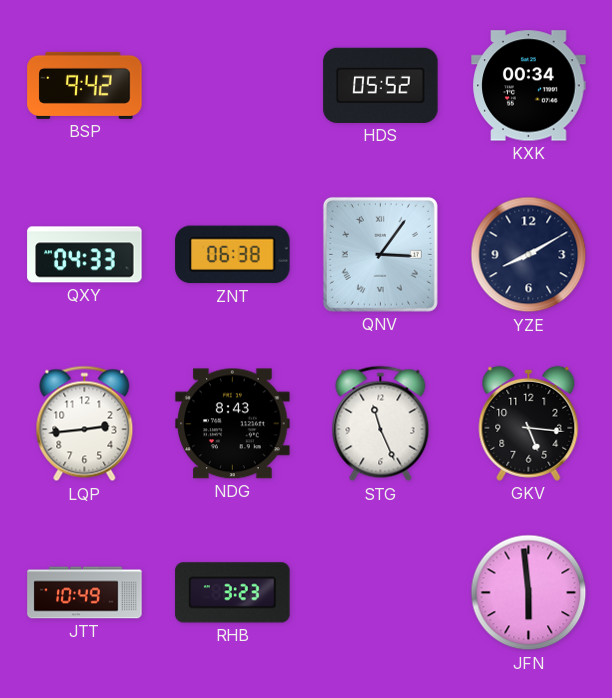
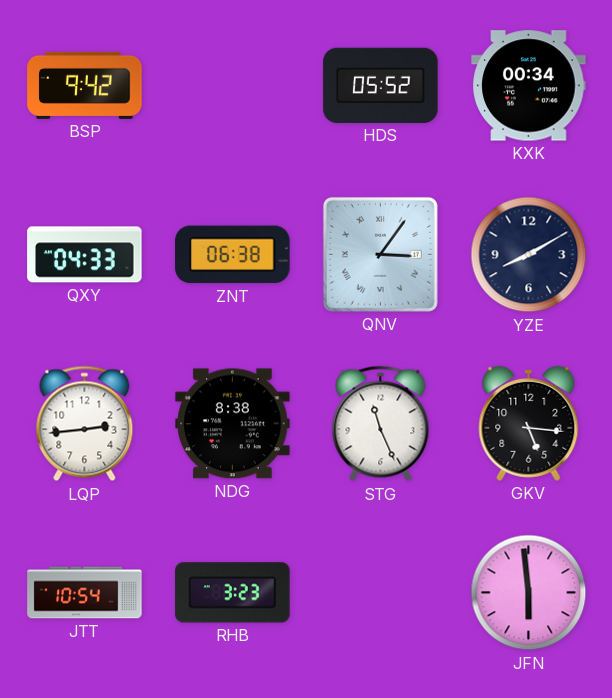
NDG: 8:43 -> 8:38 (233, 424)
JTT: 10:49 -> 10:54 (85, 593)
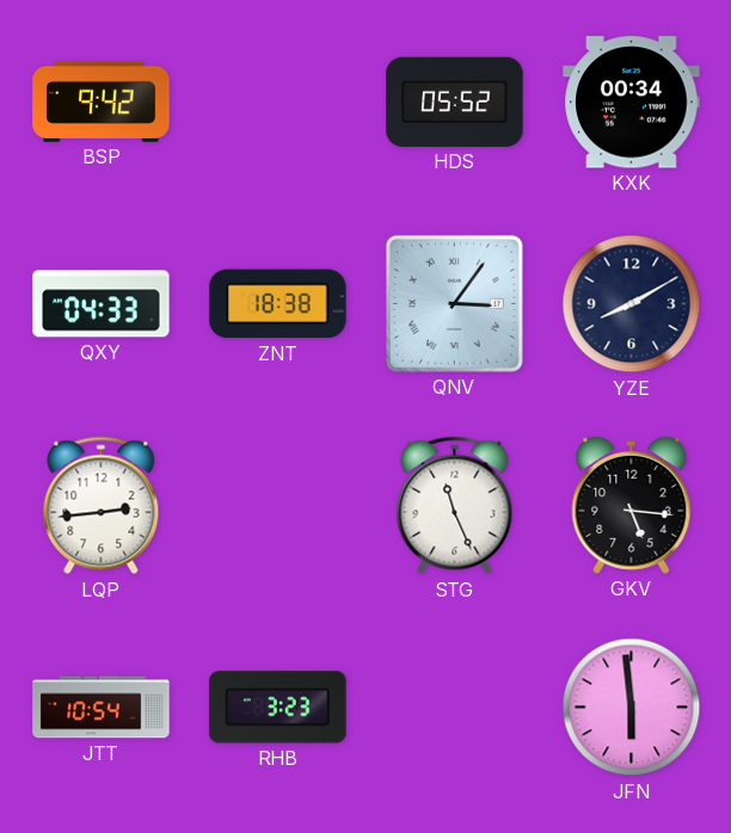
ZNT: 06:38 -> 18:38 (278, 304)
NDG: 8:38 -> none (233, 424)
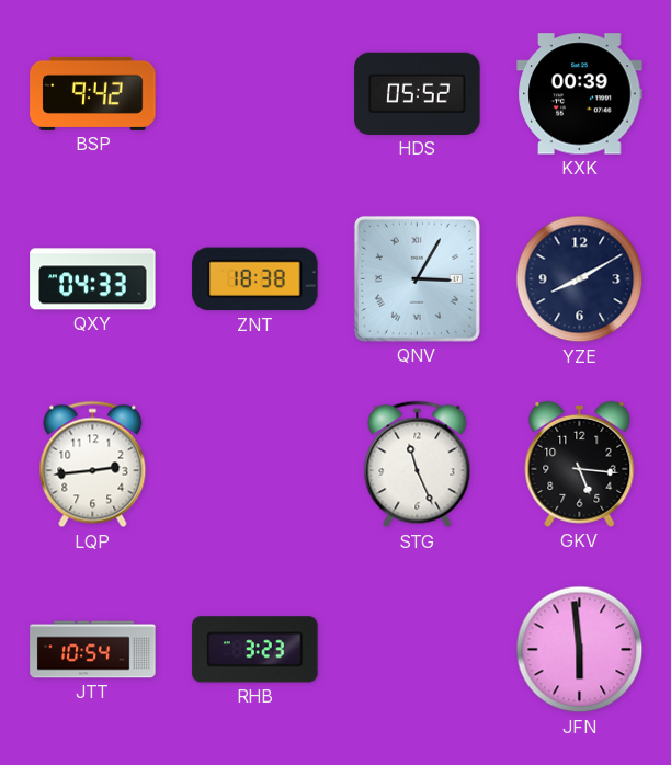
KXK: 00:34 -> 00:39 (580, 94)
QNV: 3:06 -> 3:05 (417, 278)
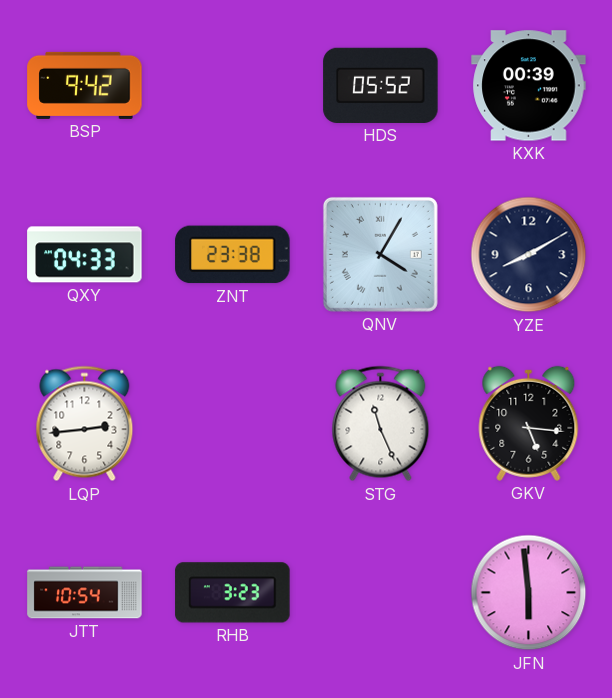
ZNT: 18:38 -> 23:38 (233, 255)
QNV: 3:05 -> 4:05 (380, 254)
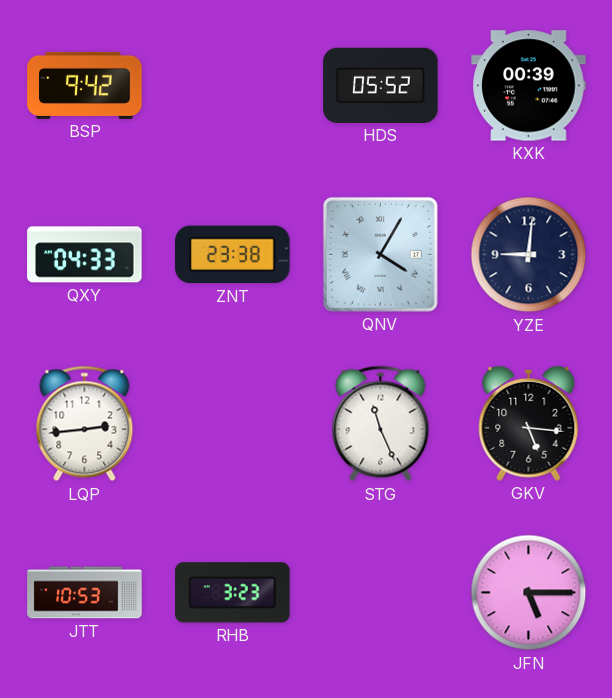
YZE: 8:10 -> 9:01 (529, 255)
JTT: 10:54 -> 10:53 (85, 593)
JFN: 5:59 -> 5:15 (529, 593)
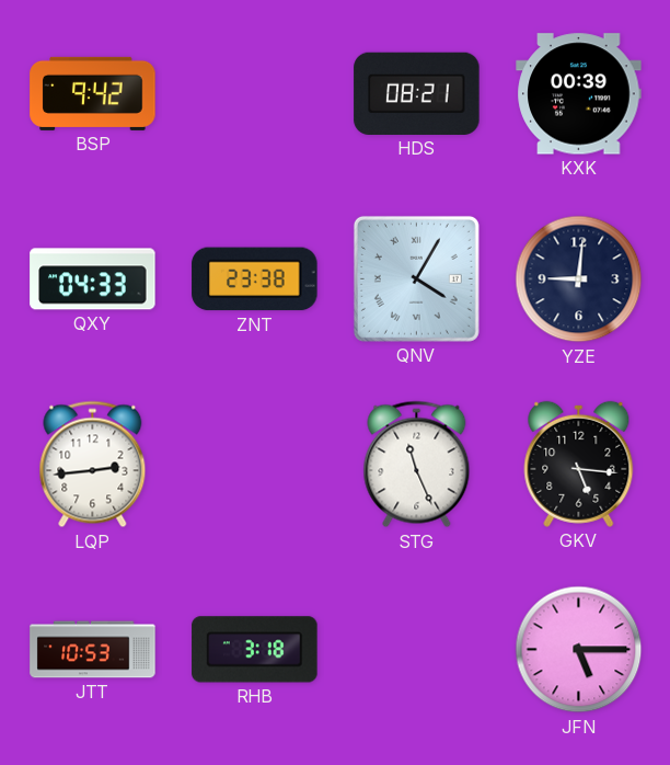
HDS: 05:52 -> 08:21 (417, 93)
RHB: 3:23 -> 3:18 (255, 650)
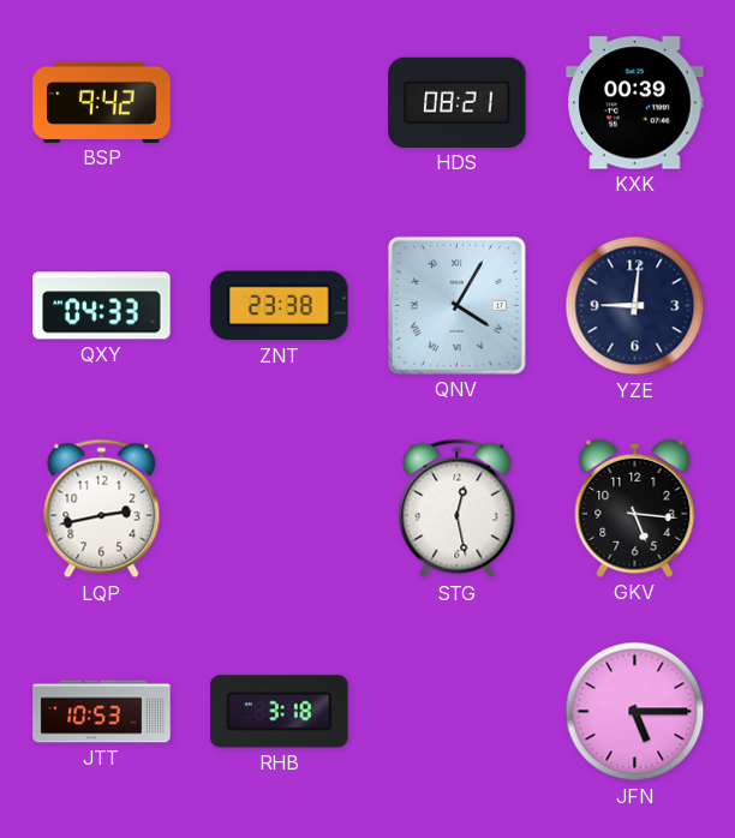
LQP: 2:44 -> 2:43 (102, 509)
STG: 11:26 -> 12:28 (458, 509)
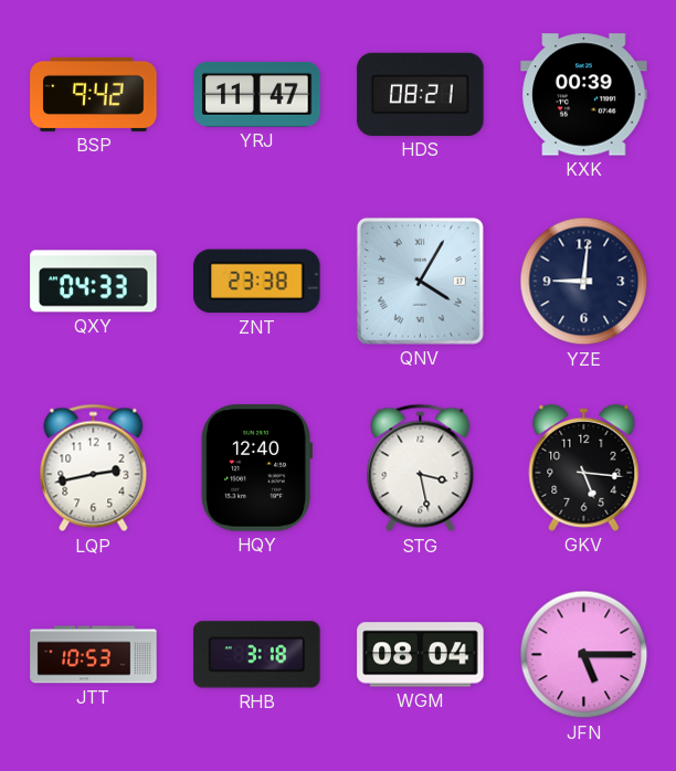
YRJ: none -> 11:47 (257, 94)
HQY: none -> 12:40 (256, 468)
STG: 12:28 -> 3:28 (421, 468)
WGM: none -> 08:04 (421, 655)
